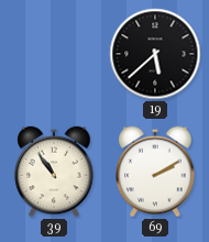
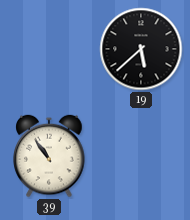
69: 2:10 -> none (155, 172)
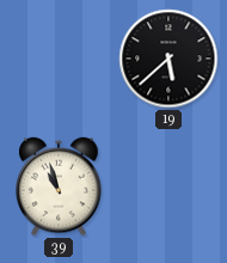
39: 10:54 -> 10:57 (59, 186)
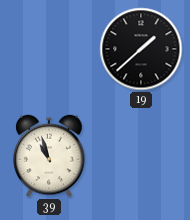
19: 5:38 -> 1:38 (141, 49)
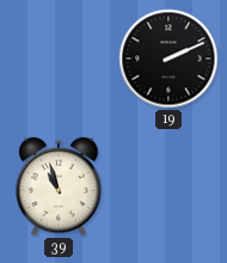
19: 1:38 -> 2:11 (168, 59)
